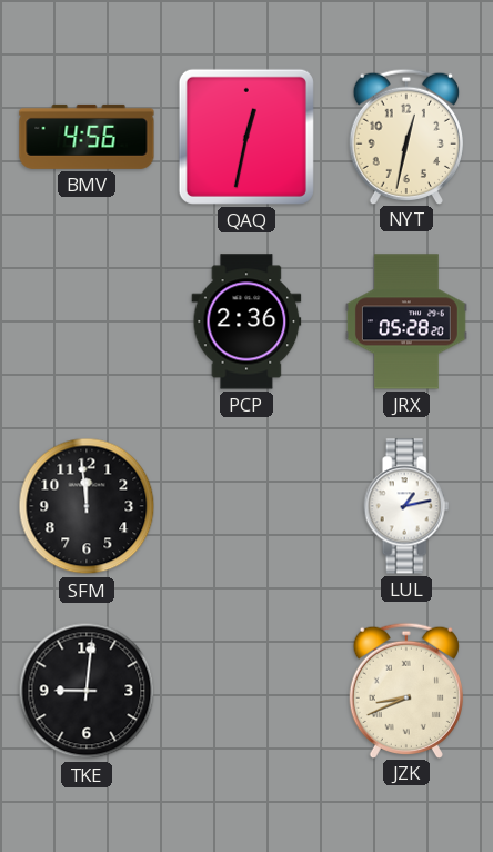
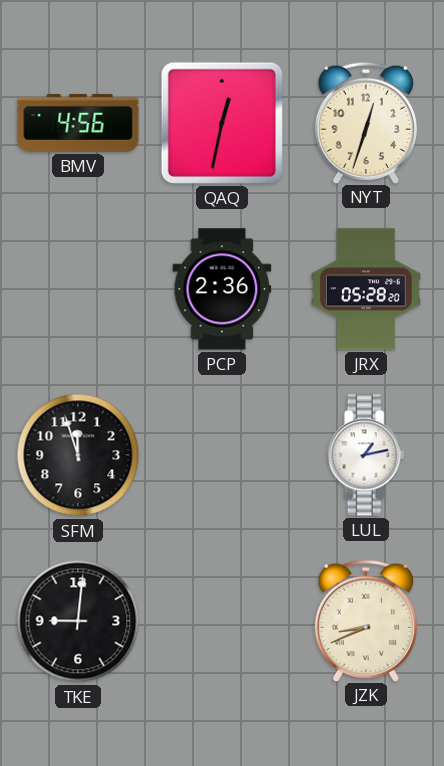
NYT: 12:32 -> 12:33 (365, 122)
SFM: 11:59 -> 11:57 (78, 455)
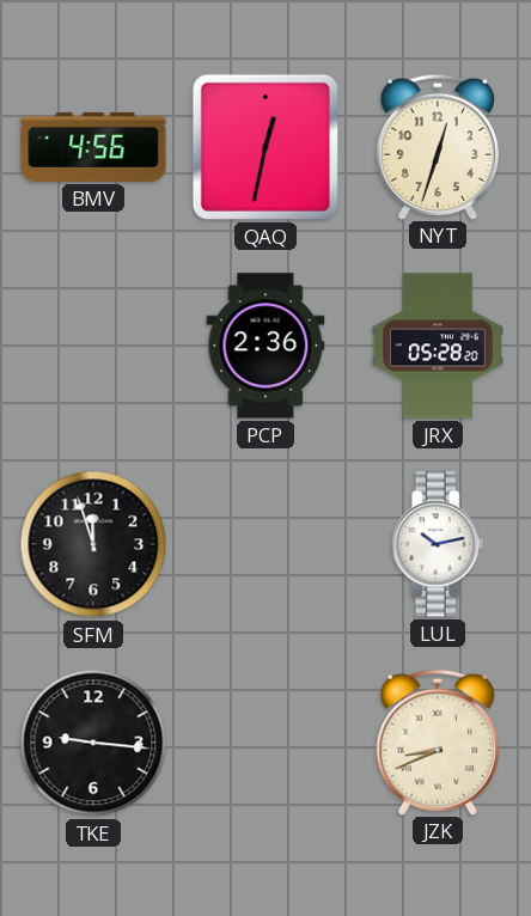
LUL: 1:13 -> 10:13 (438, 544)
TKE: 9:01 -> 9:16 (93, 743)
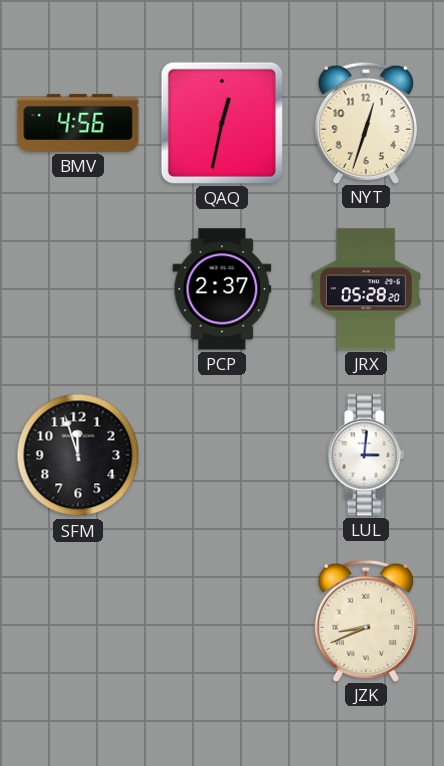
PCP: 2:36 -> 2:37 (222, 289)
LUL: 10:13 -> 3:01 (366, 455)
TKE: 9:16 -> none (93, 743)
